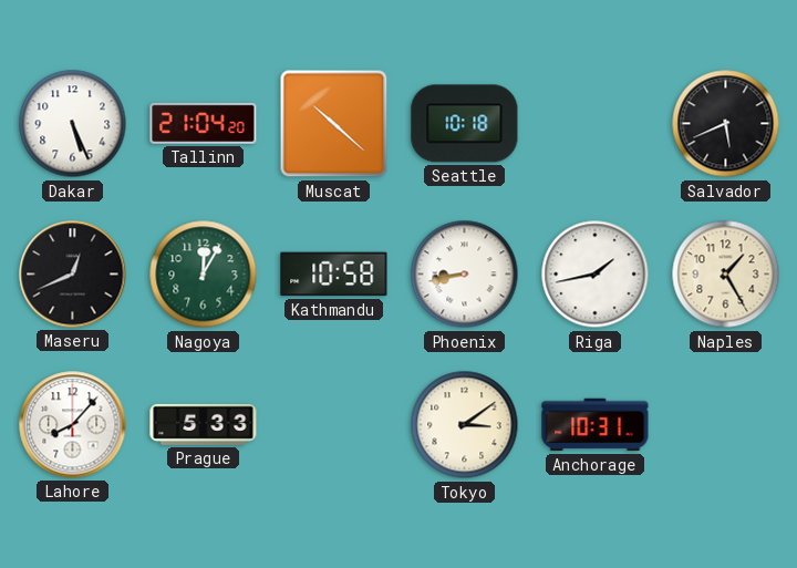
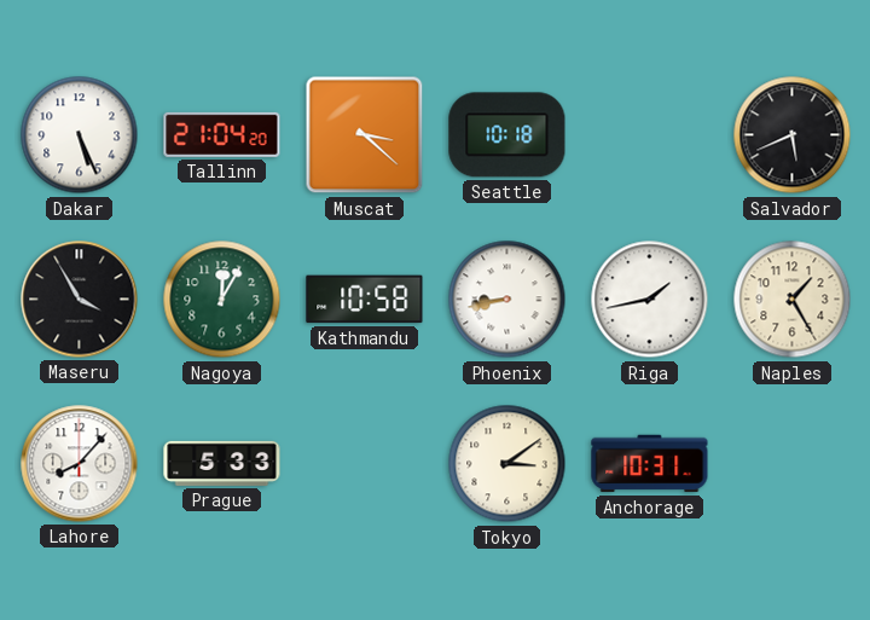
Muscat: 10:22 -> 3:22 (365, 135)
Maseru: 12:41 -> 3:55 (80, 300)
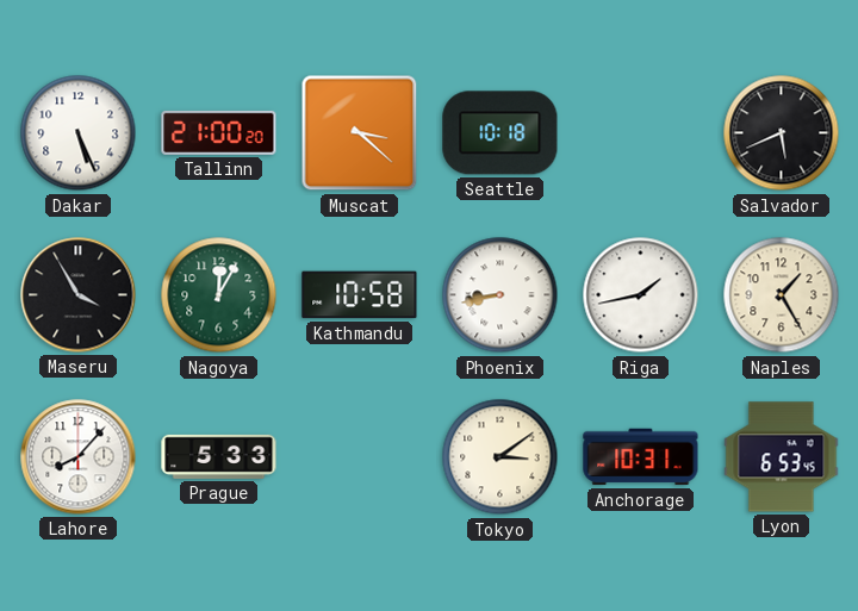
Tallinn: 21:04 -> 21:00 (219, 132)
Lyon: none -> 6:53 (782, 457)
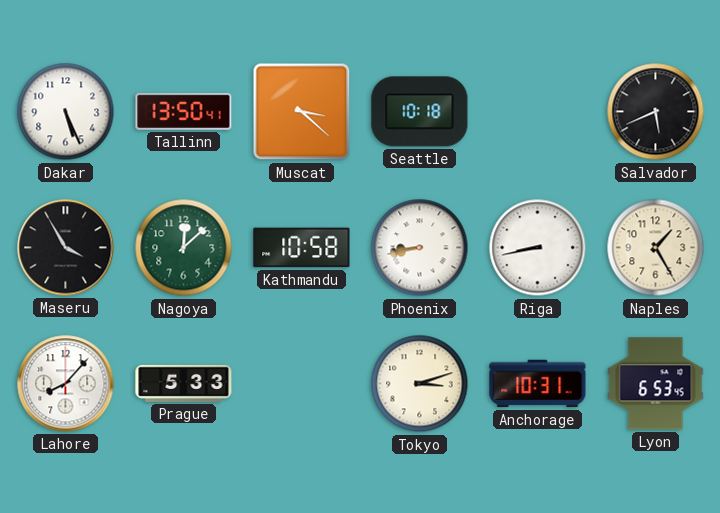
Tallinn: 21:00 -> 13:50 (184, 111)
Nagoya: 12:05 -> 12:08 (184, 248)
Riga: 1:43 -> 8:43 (538, 248)
Tokyo: 3:09 -> 3:12 (420, 384)
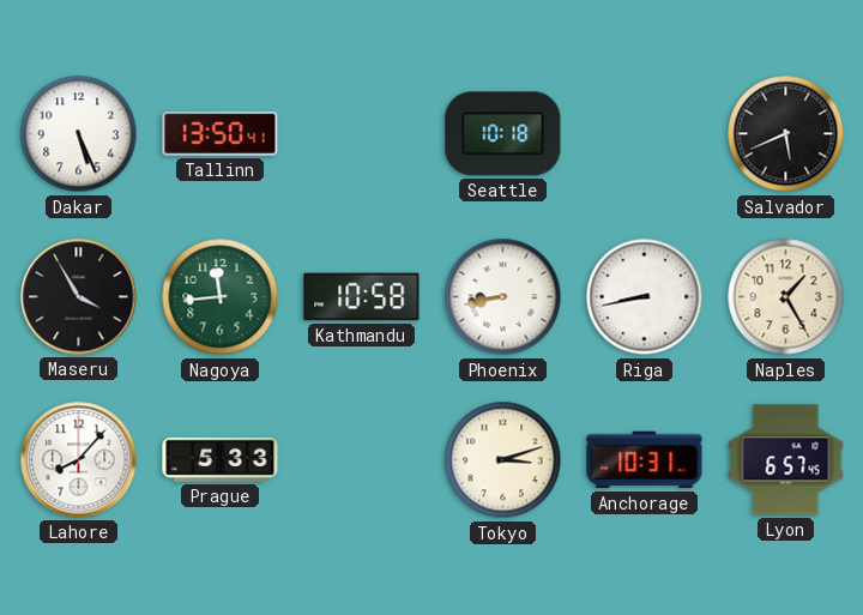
Muscat: 3:22 -> none (302, 112)
Nagoya: 12:08 -> 11:44 (221, 297)
Lyon: 6:53 -> 6:57 (786, 460)
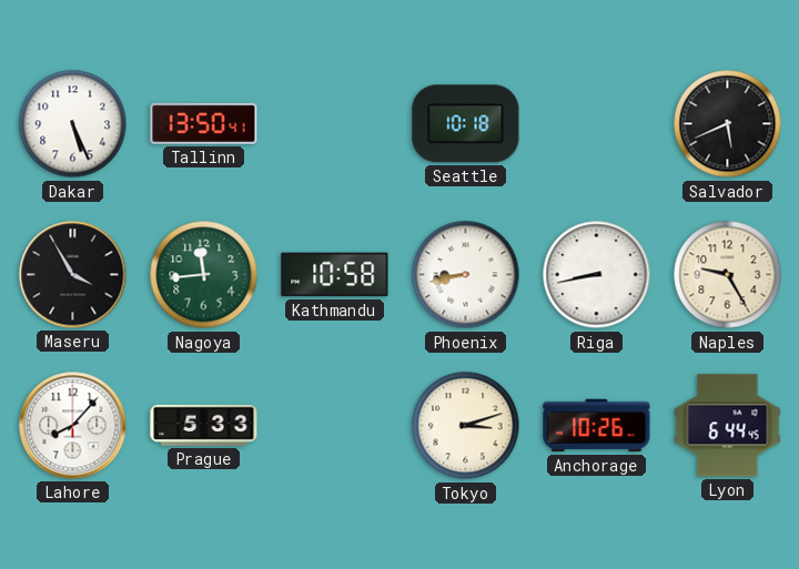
Naples: 1:25 -> 9:25 (728, 275)
Anchorage: 10:31 -> 10:26 (597, 426)
Lyon: 6:57 -> 6:44 (728, 426)
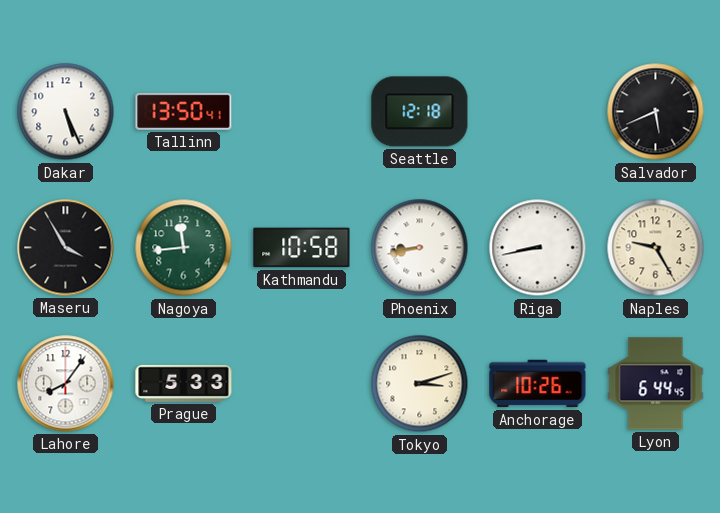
Seattle: 10:18 -> 12:18 (420, 112)
Lahore: 8:07 -> 8:06 (66, 384)
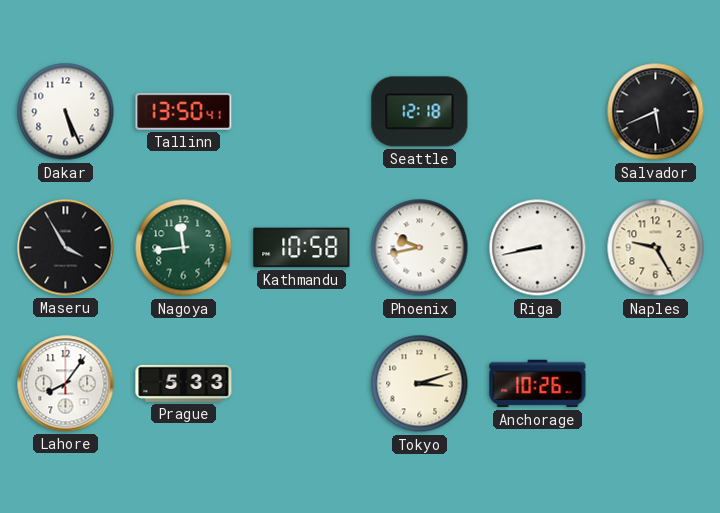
Phoenix: 8:43 -> 9:43 (420, 248)
Lyon: 6:44 -> none (656, 384)
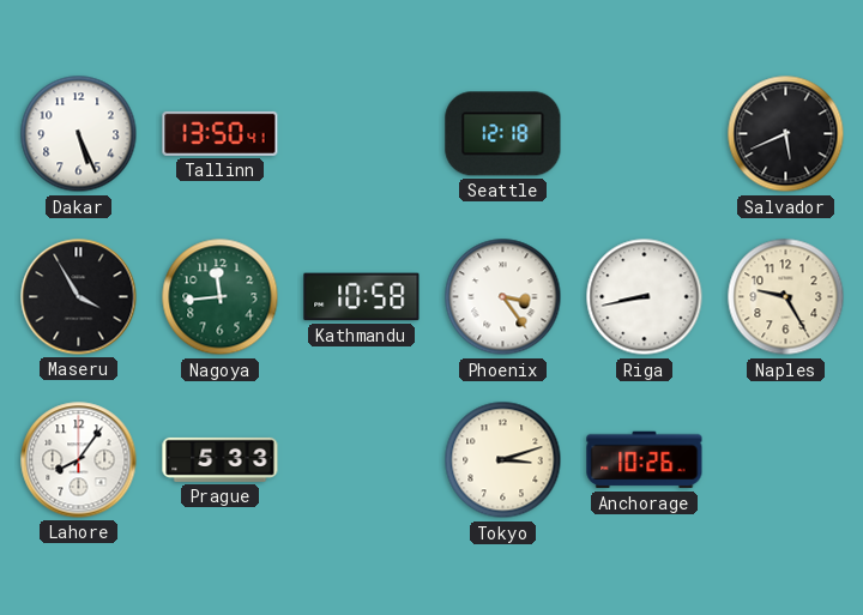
Phoenix: 9:43 -> 3:24 (503, 297)
